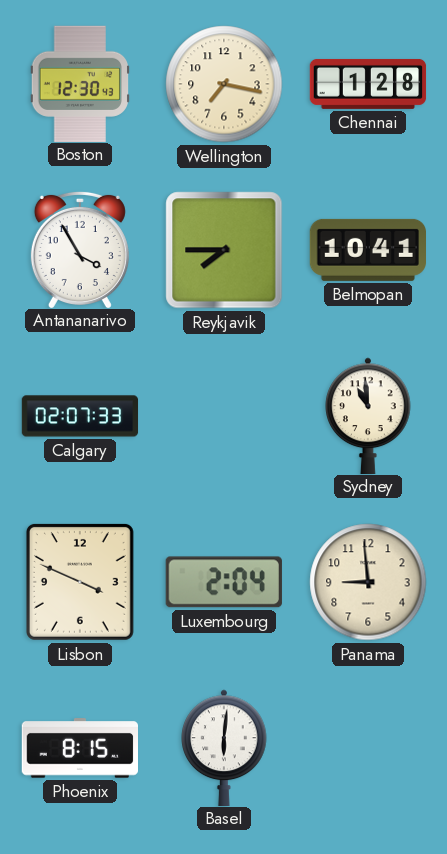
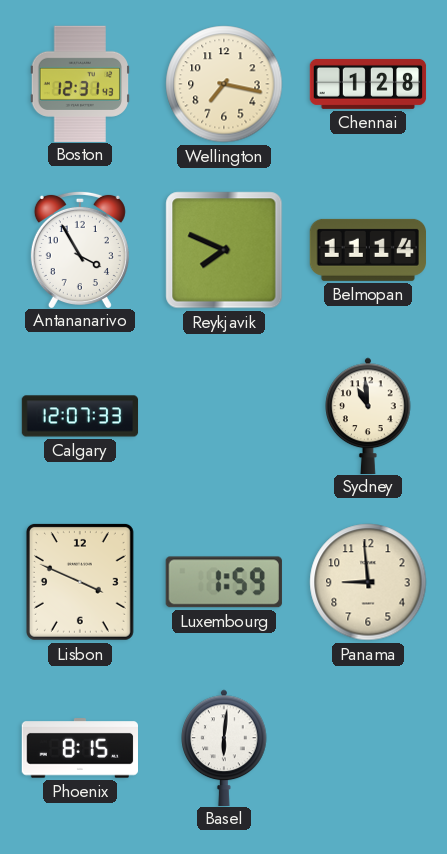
Boston: 12:30 -> 12:31 (80, 83)
Reykjavik: 7:45 -> 7:49 (224, 250)
Belmopan: 10:41 -> 11:14 (367, 250)
Calgary: 02:07 -> 12:07 (80, 416)
Luxembourg: 2:04 -> 1:59 (224, 582)
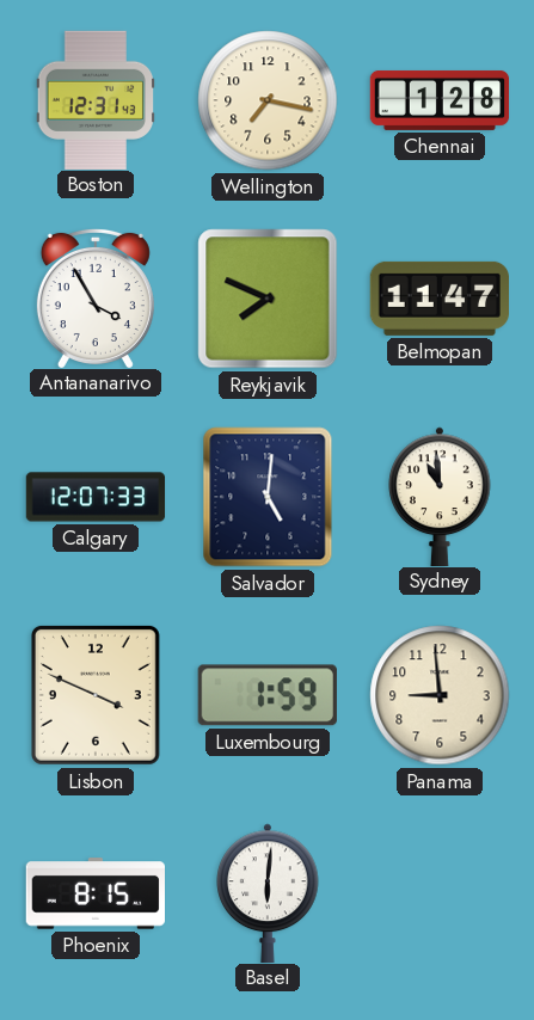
Belmopan: 11:14 -> 11:47 (438, 299)
Salvador: none -> 5:01 (268, 497)
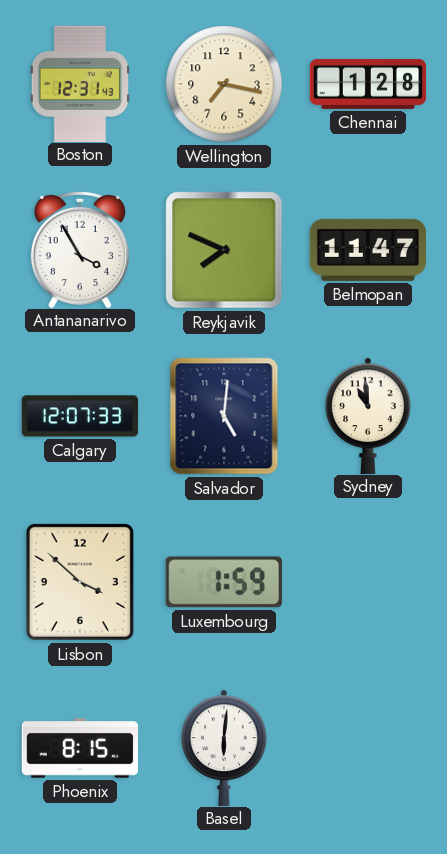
Lisbon: 3:49 -> 3:52 (80, 582)
Panama: 8:59 -> none (440, 695)
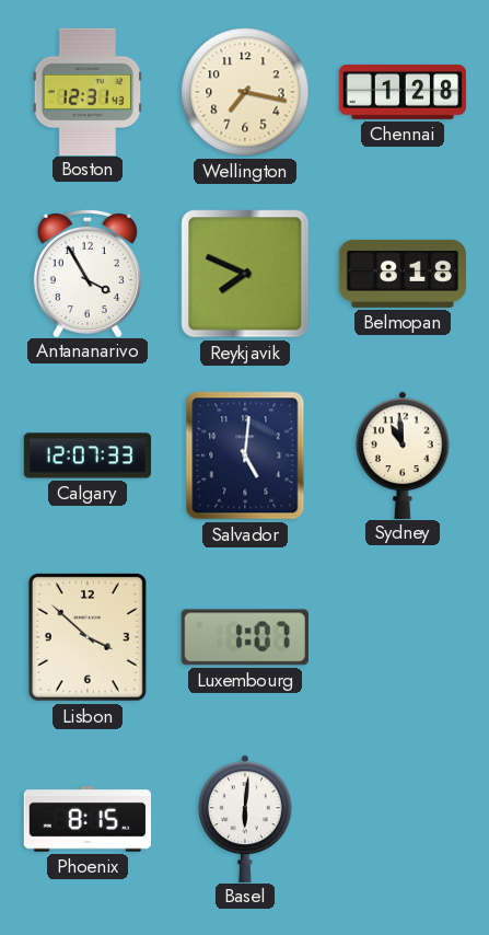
Belmopan: 11:47 -> 8:18 (401, 274)
Luxembourg: 1:59 -> 1:07 (245, 637)
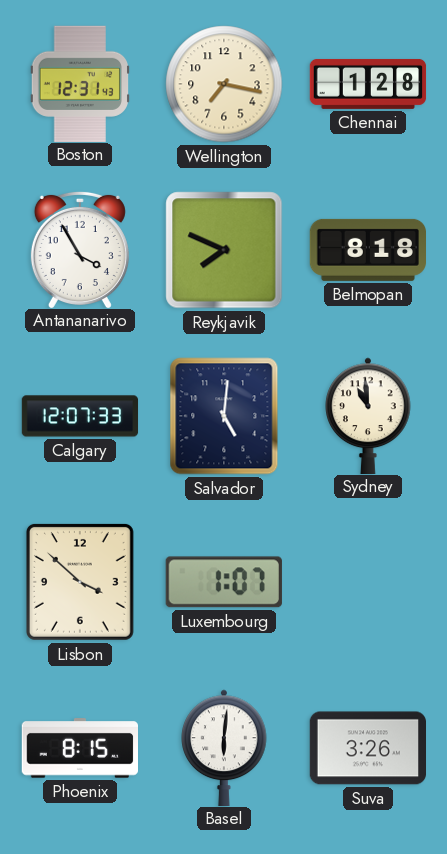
Suva: none -> 3:26 (367, 748)
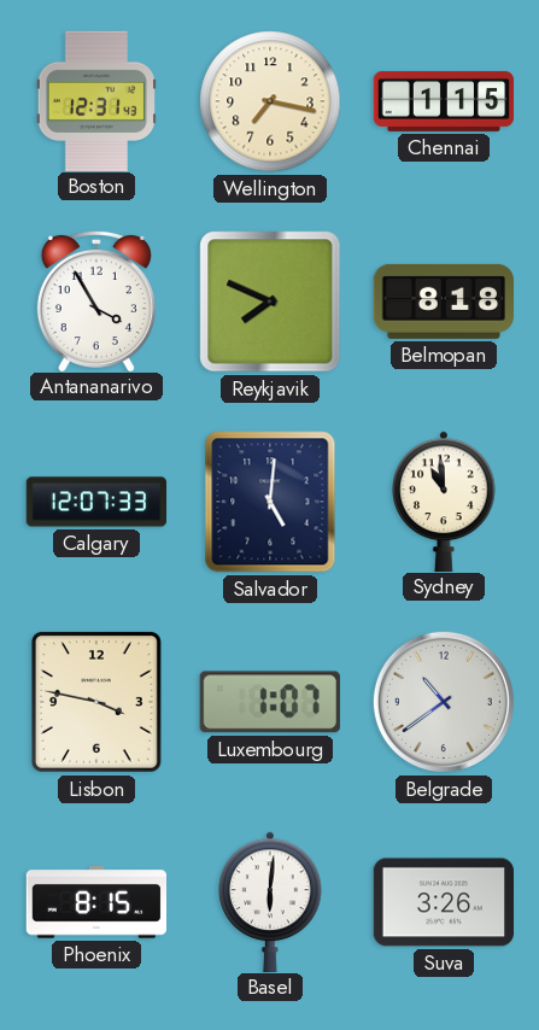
Chennai: 1:28 -> 1:15 (444, 101)
Lisbon: 3:52 -> 3:47 (96, 702)
Belgrade: none -> 10:39 (444, 702)
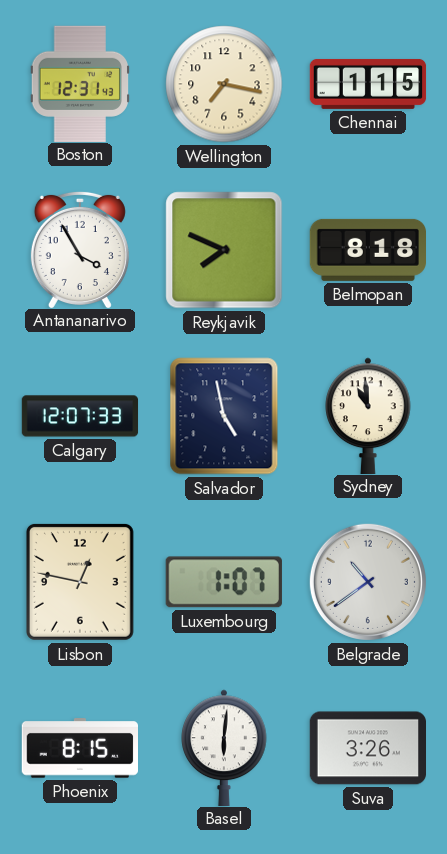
Salvador: 5:01 -> 4:58 (224, 416)
Lisbon: 3:47 -> 12:47 (80, 582)
